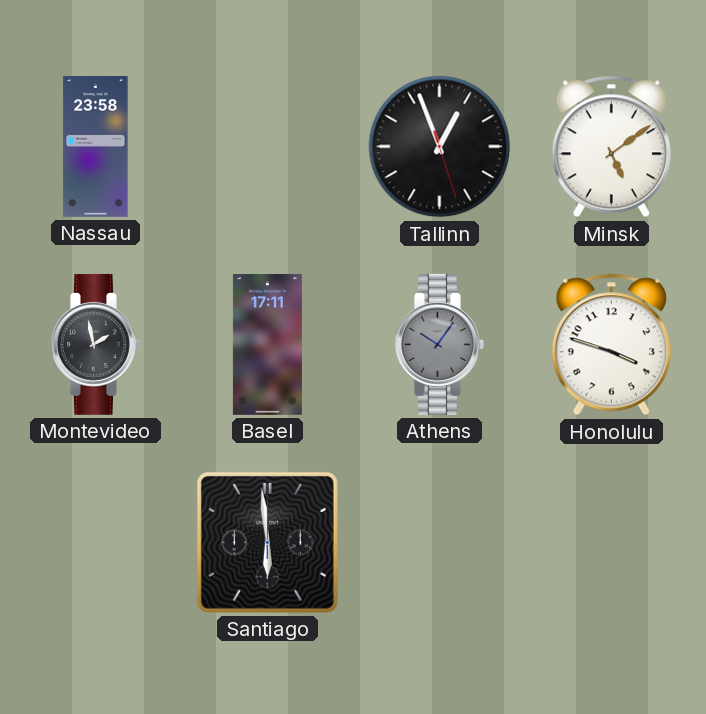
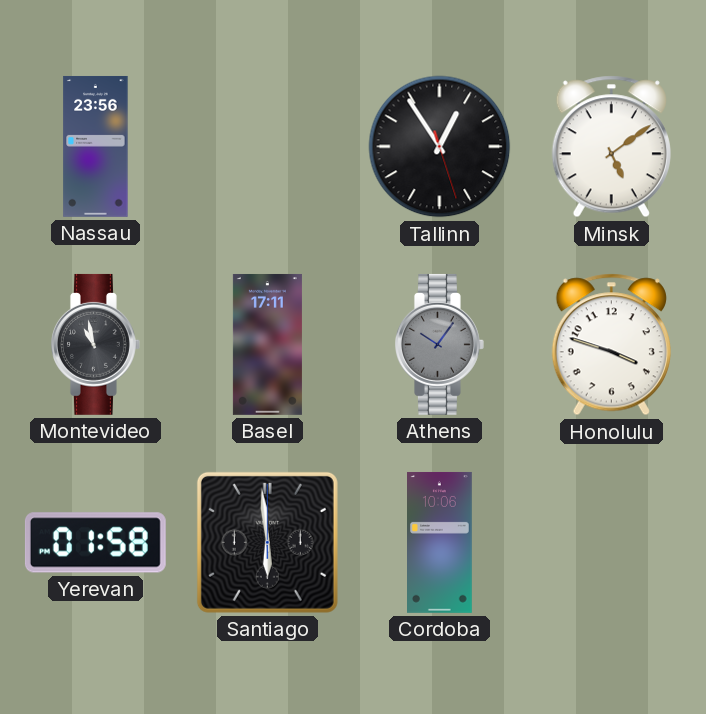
Nassau: 23:58 -> 23:56 (96, 146)
Tallinn: 12:56 -> 12:54 (440, 147)
Montevideo: 1:58 -> 10:58 (96, 344)
Yerevan: none -> 01:58 (95, 543)
Cordoba: none -> 10:06 (440, 542)
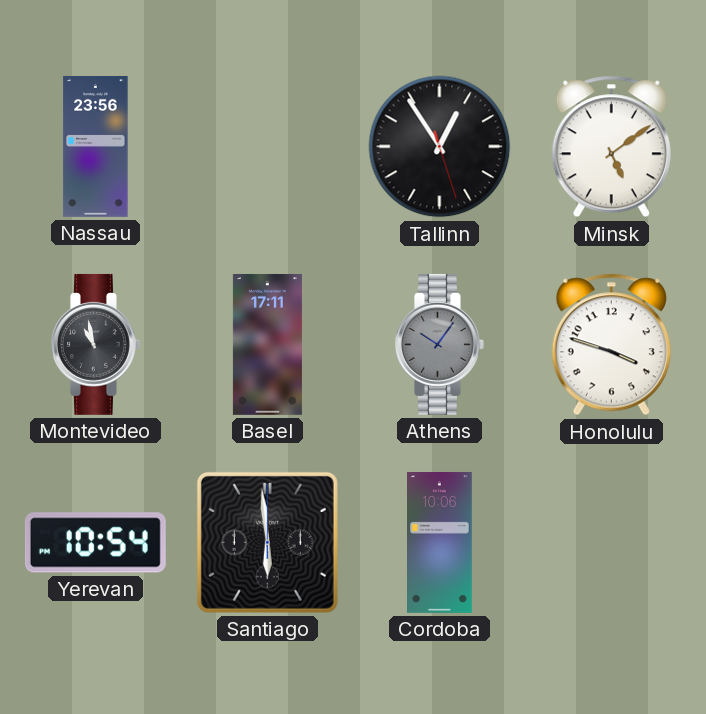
Yerevan: 01:58 -> 10:54 (95, 543)
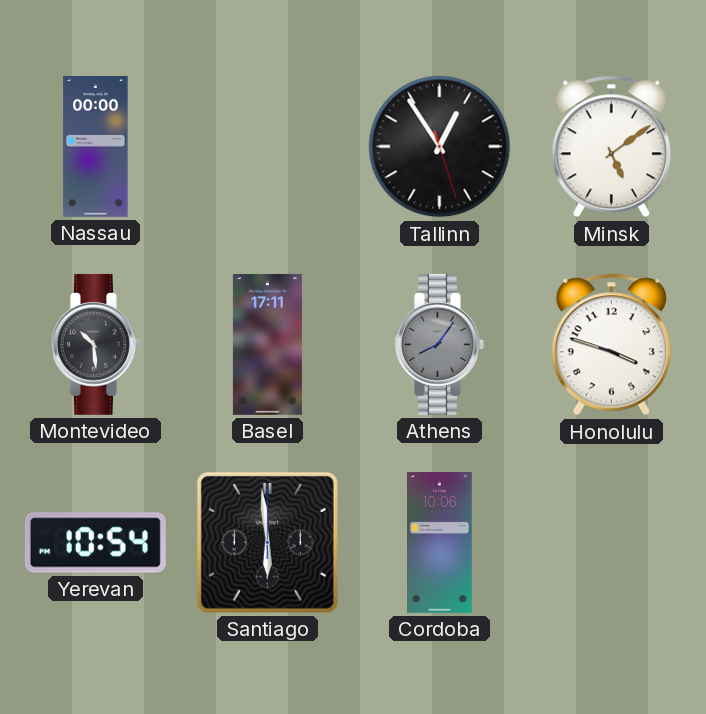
Nassau: 23:56 -> 00:00 (96, 146)
Montevideo: 10:58 -> 10:29 (96, 344)
Athens: 10:06 -> 8:06 (440, 344)
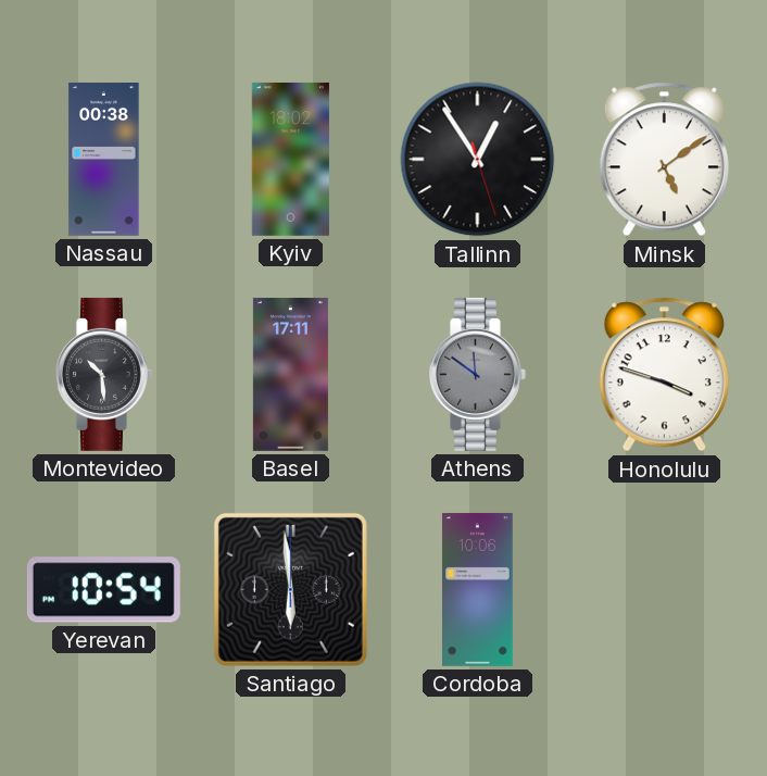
Nassau: 00:00 -> 00:38 (104, 159)
Kyiv: none -> 18:02 (290, 159)
Athens: 8:06 -> 11:51 (478, 374)
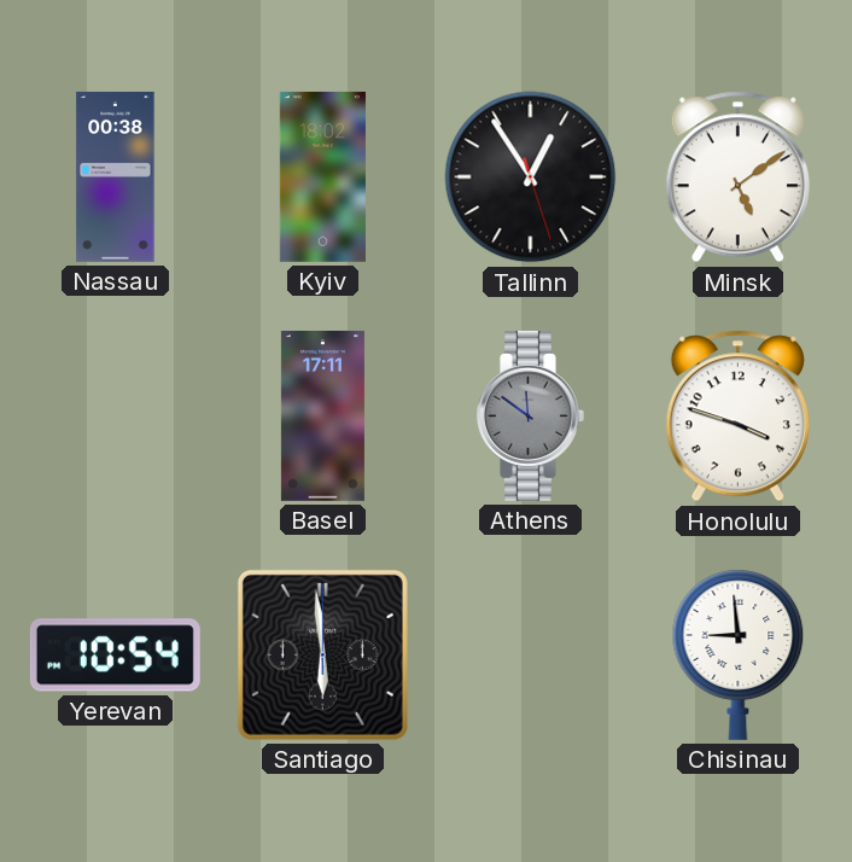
Montevideo: 10:29 -> none (104, 374)
Cordoba: 10:06 -> none (478, 589)
Chisinau: none -> 8:59 (739, 654)
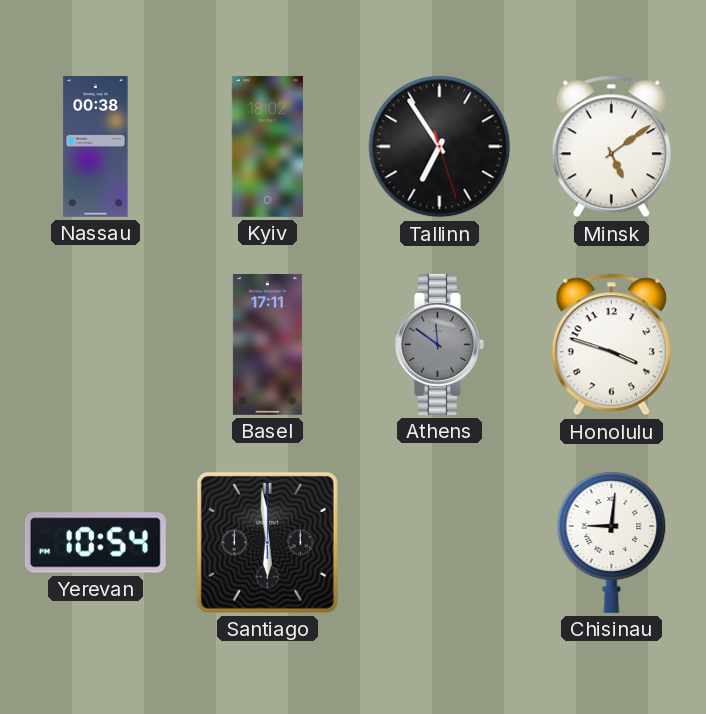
Tallinn: 12:54 -> 6:54 (440, 147)
Chisinau: 8:59 -> 9:01 (612, 542)
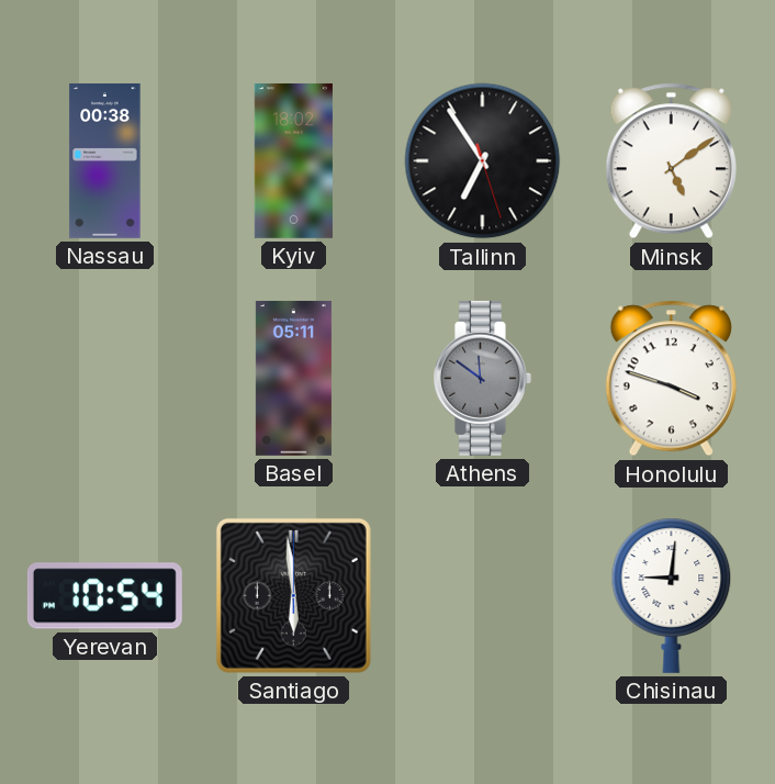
Basel: 17:11 -> 05:11 (293, 378)
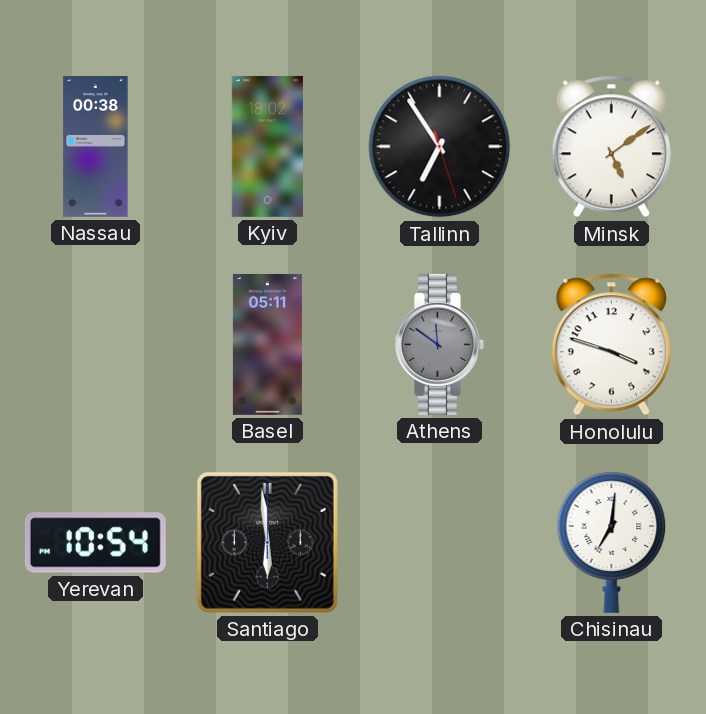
Chisinau: 9:01 -> 7:01 (612, 542)
